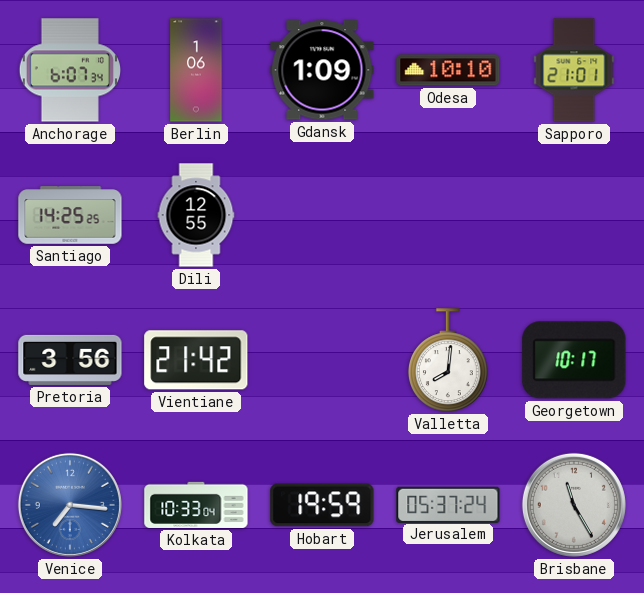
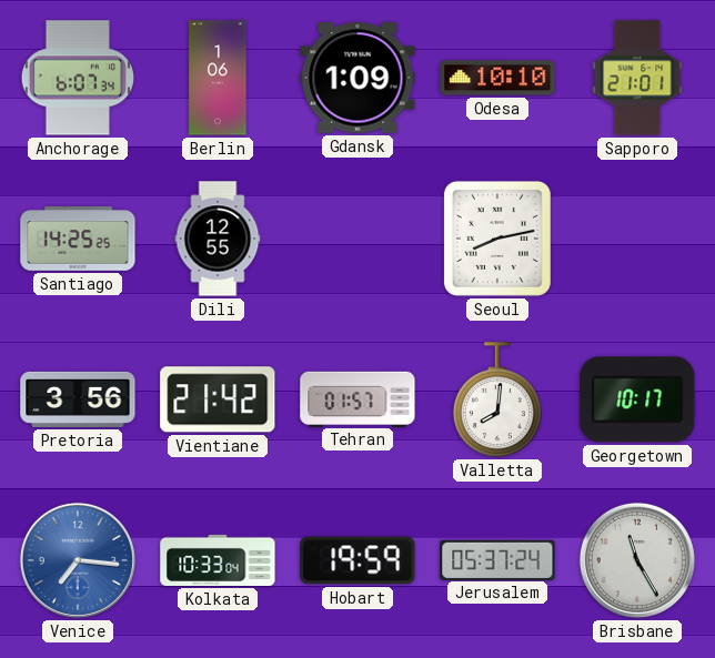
Seoul: none -> 8:13 (497, 239)
Tehran: none -> 01:57 (357, 398)
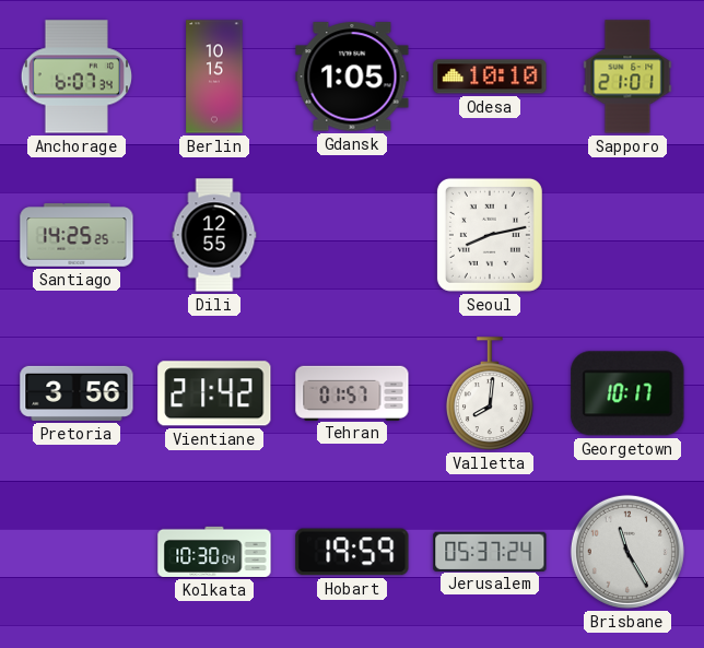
Berlin: 1:06 -> 10:15 (214, 76)
Gdansk: 1:09 -> 1:05 (352, 76)
Venice: 7:16 -> none (78, 560)
Kolkata: 10:33 -> 10:30 (214, 552)
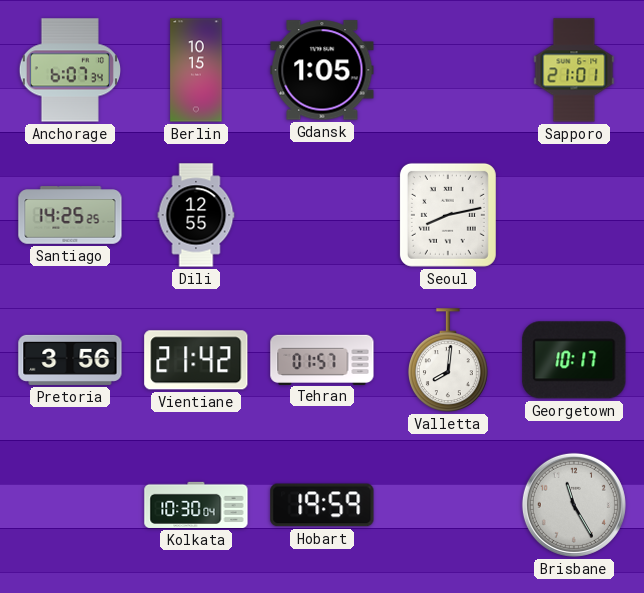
Odesa: 10:10 -> none (490, 76)
Jerusalem: 05:37 -> none (490, 551)
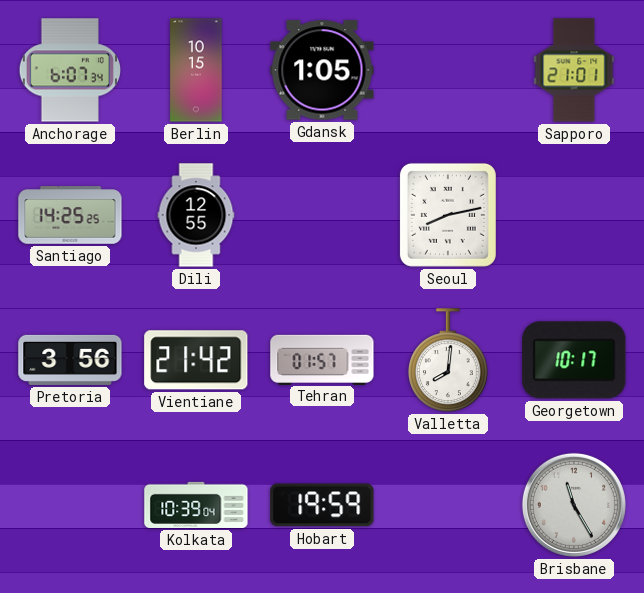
Kolkata: 10:30 -> 10:39 (196, 505)
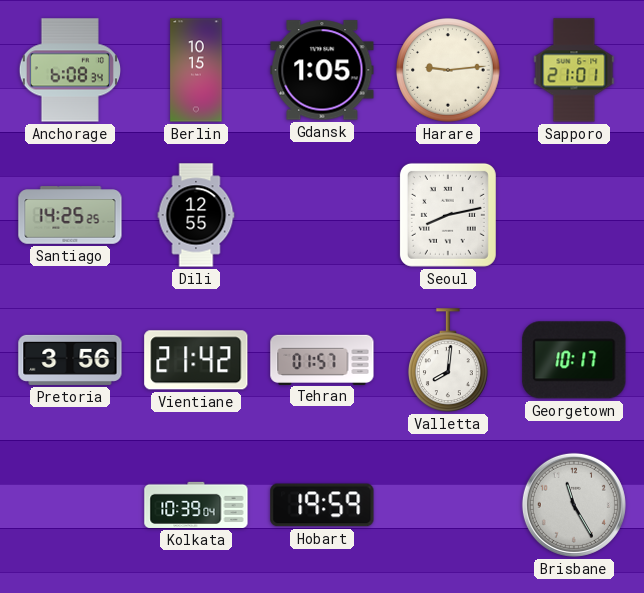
Anchorage: 6:07 -> 6:08 (69, 70)
Harare: none -> 9:14 (448, 70)
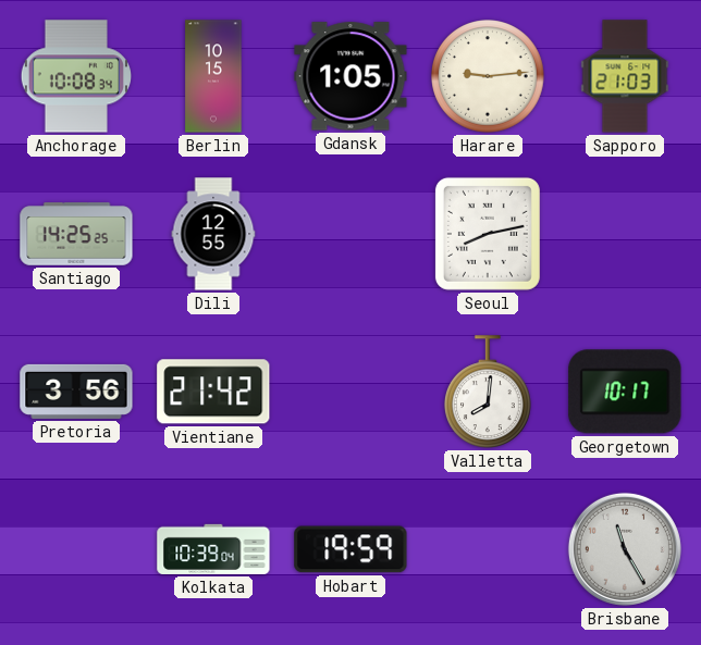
Anchorage: 6:08 -> 10:08 (75, 76)
Sapporo: 21:01 -> 21:03 (625, 76)
Tehran: 01:57 -> none (322, 359)
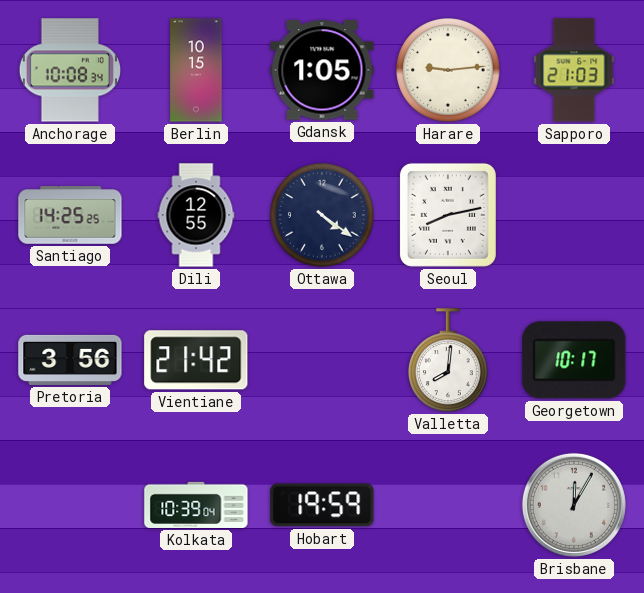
Ottawa: none -> 4:21 (322, 215)
Brisbane: 11:25 -> 12:05 (574, 505)
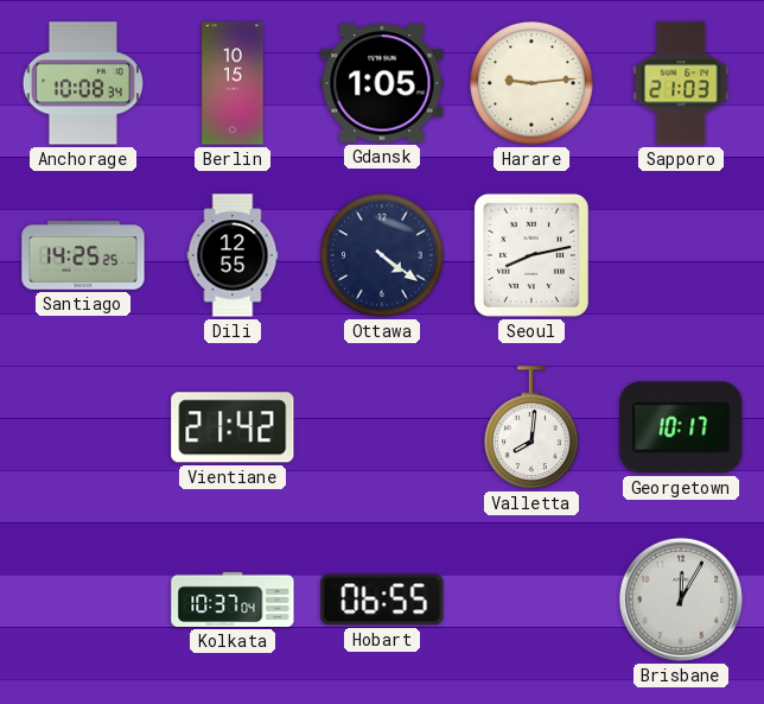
Pretoria: 3:56 -> none (70, 360)
Kolkata: 10:39 -> 10:37 (233, 600)
Hobart: 19:59 -> 06:55 (382, 600)
